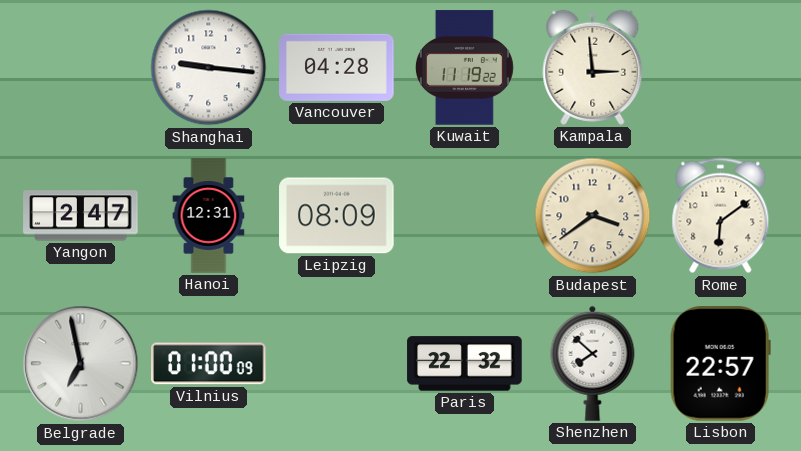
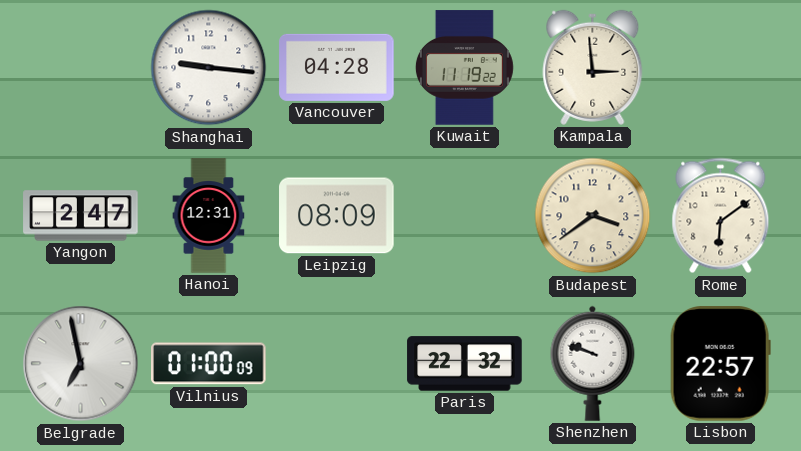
Shenzhen: 7:52 -> 9:48 (593, 363)
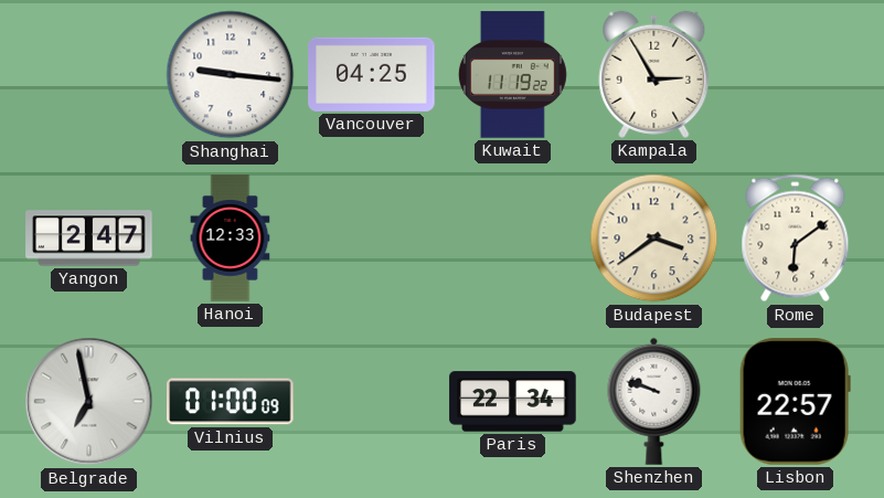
Vancouver: 04:28 -> 04:25 (372, 74)
Kampala: 2:59 -> 2:55 (654, 74)
Hanoi: 12:31 -> 12:33 (231, 239)
Leipzig: 08:09 -> none (337, 216)
Paris: 22:32 -> 22:34 (513, 402)
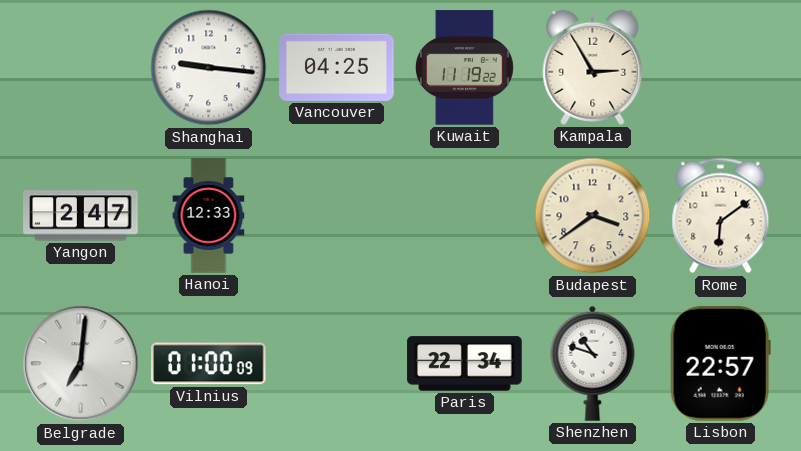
Belgrade: 6:58 -> 7:01 (81, 364)
Shenzhen: 9:48 -> 10:48 (593, 363)
